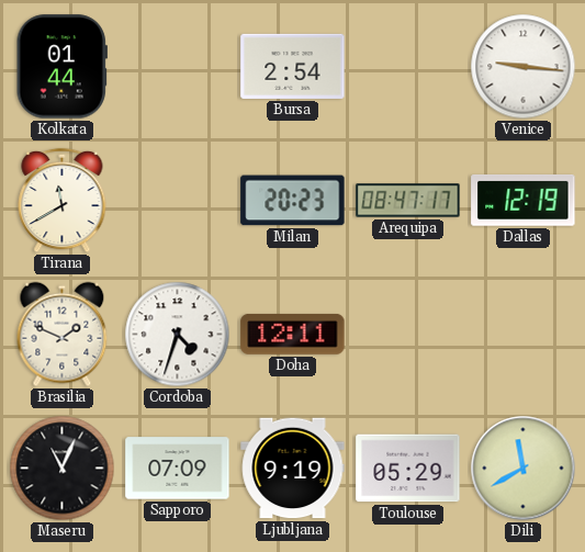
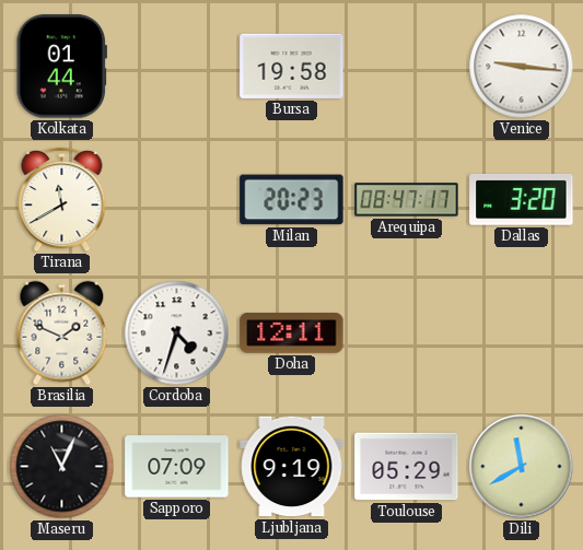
Bursa: 2:54 -> 19:58 (292, 66)
Dallas: 12:19 -> 3:20 (522, 199)
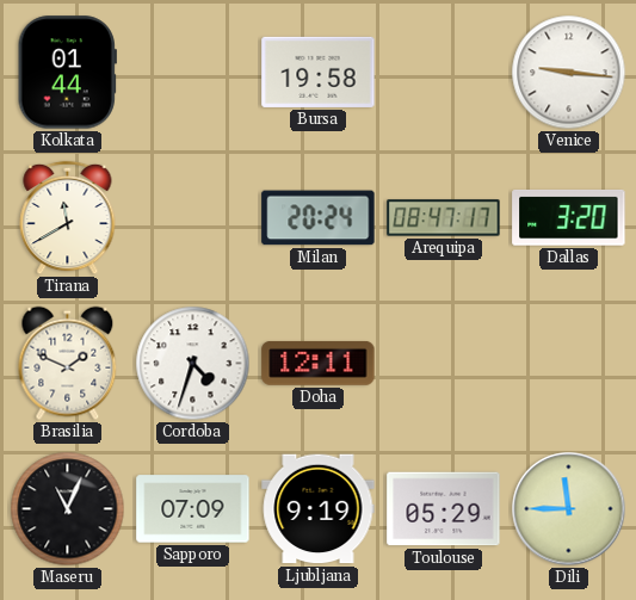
Milan: 20:23 -> 20:24 (319, 218)
Dili: 11:40 -> 11:45 (569, 509)
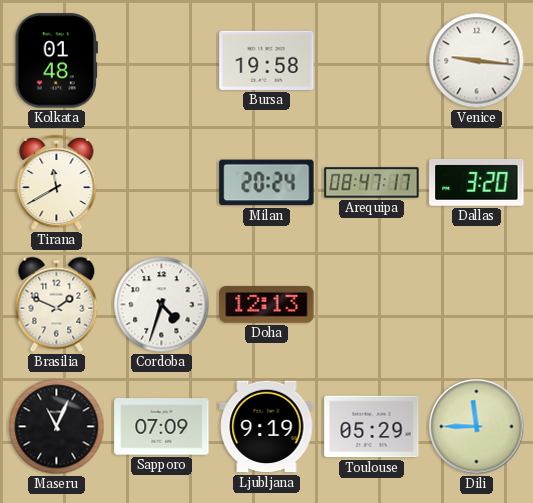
Kolkata: 01:44 -> 01:48 (56, 61)
Doha: 12:11 -> 12:13 (267, 304)
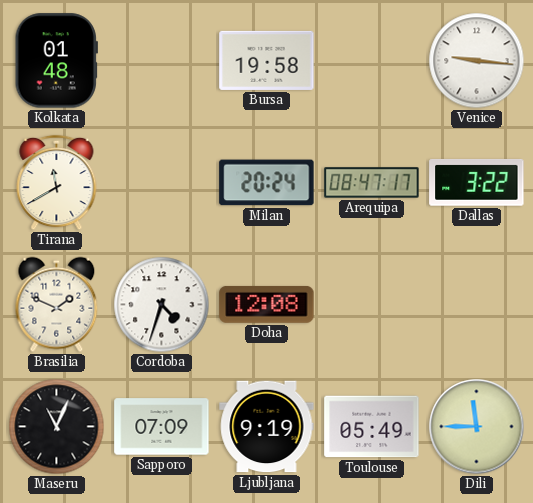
Dallas: 3:20 -> 3:22 (477, 182)
Doha: 12:13 -> 12:08 (267, 304)
Toulouse: 05:29 -> 05:49 (372, 427)
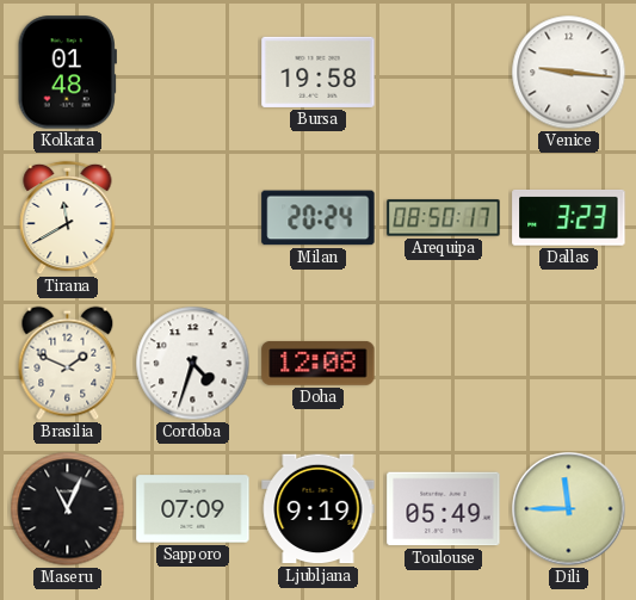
Arequipa: 08:47 -> 08:50 (444, 218)
Dallas: 3:22 -> 3:23 (569, 217)
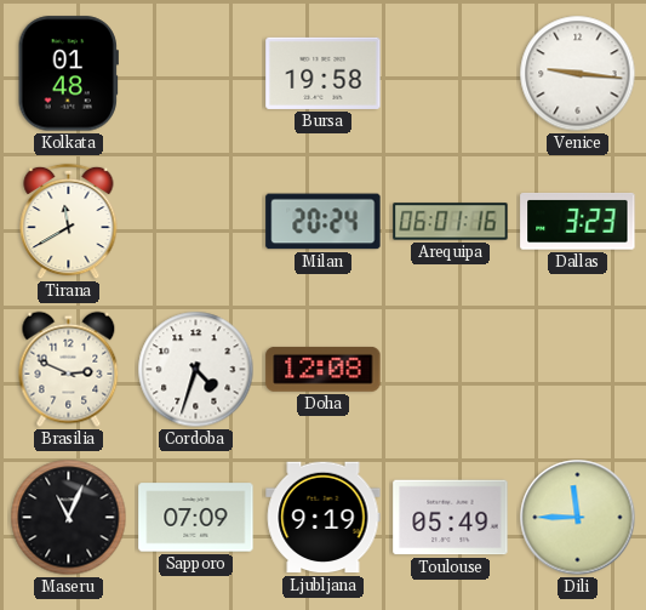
Arequipa: 08:50 -> 06:01 (451, 222)
Brasilia: 1:49 -> 2:49 (69, 370)
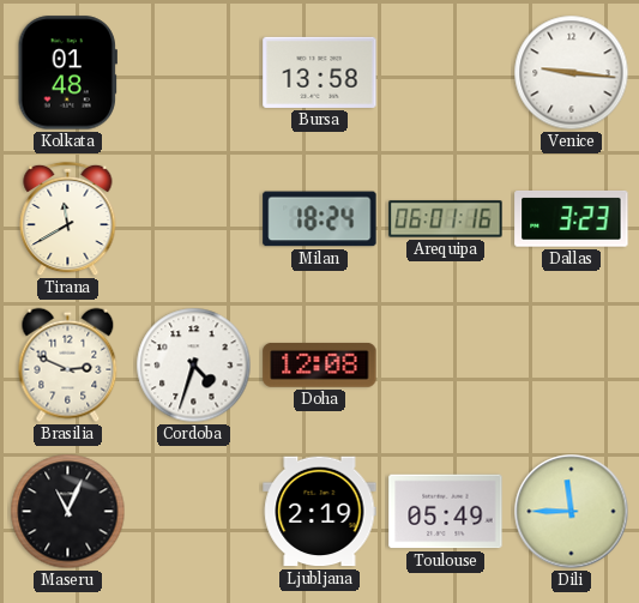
Bursa: 19:58 -> 13:58 (320, 72)
Milan: 20:24 -> 18:24 (320, 219)
Sapporo: 07:09 -> none (196, 518)
Ljubljana: 9:19 -> 2:19 (320, 512)
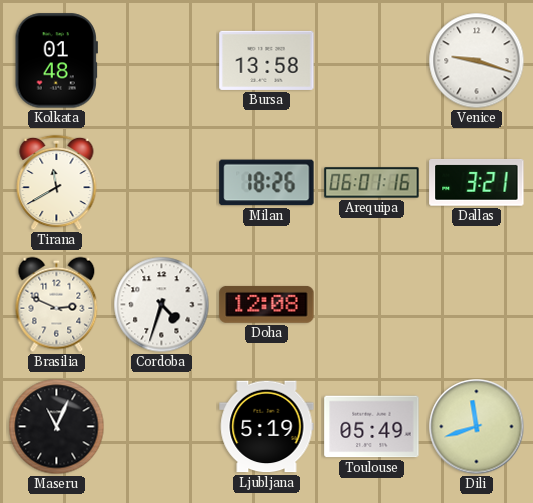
Venice: 9:16 -> 9:18 (477, 61)
Milan: 18:24 -> 18:26 (267, 183)
Dallas: 3:23 -> 3:21 (477, 182)
Ljubljana: 2:19 -> 5:19 (267, 427)
Dili: 11:45 -> 11:42 (477, 427)
